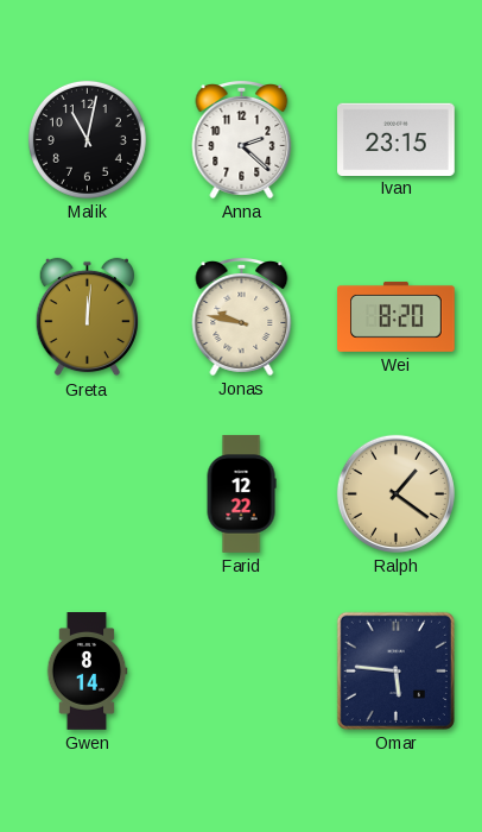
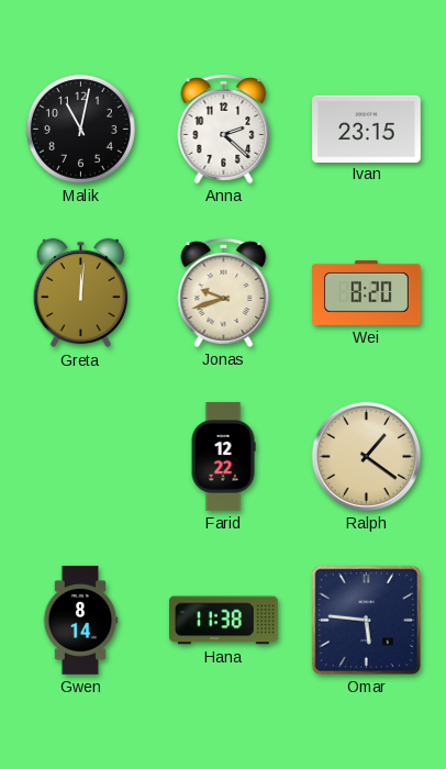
Jonas: 9:47 -> 9:42 (224, 293)
Hana: none -> 11:38 (224, 621)
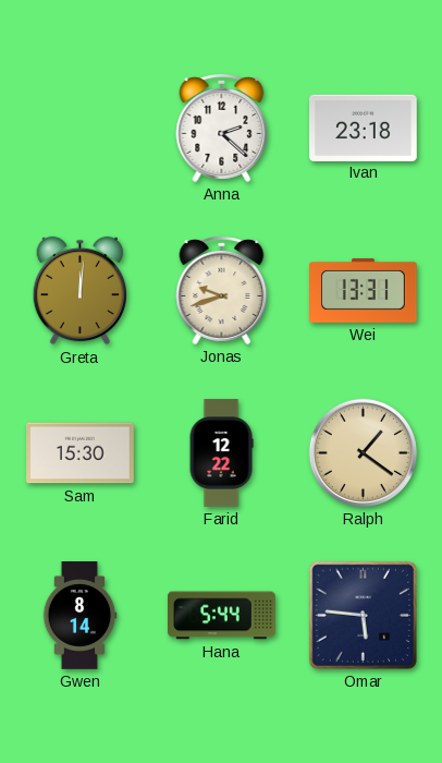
Malik: 11:02 -> none (80, 129)
Ivan: 23:15 -> 23:18 (364, 128)
Wei: 8:20 -> 13:31 (364, 290)
Sam: none -> 15:30 (81, 453)
Hana: 11:38 -> 5:44 (222, 616)
